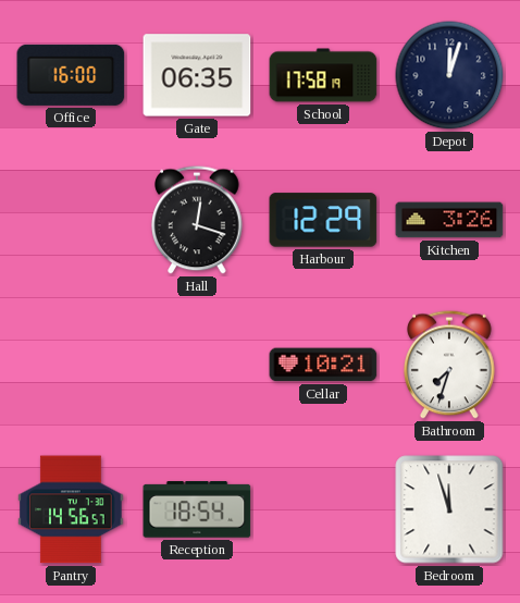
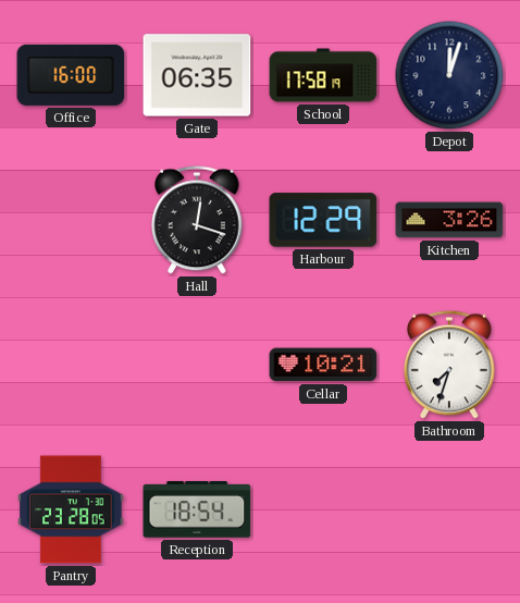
Pantry: 14:56 -> 23:28 (71, 509)
Bedroom: 11:57 -> none (449, 509)
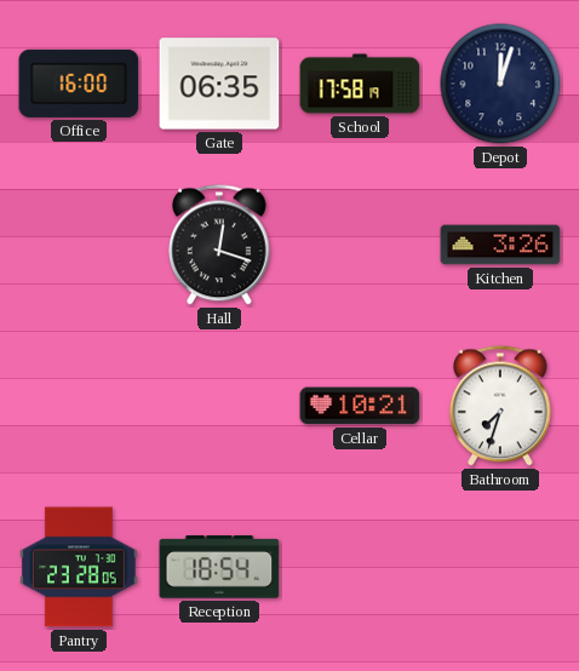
Harbour: 12:29 -> none (323, 220)
